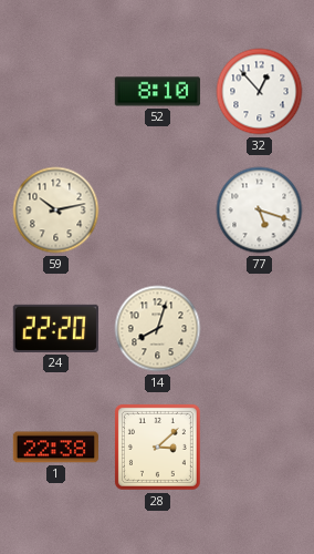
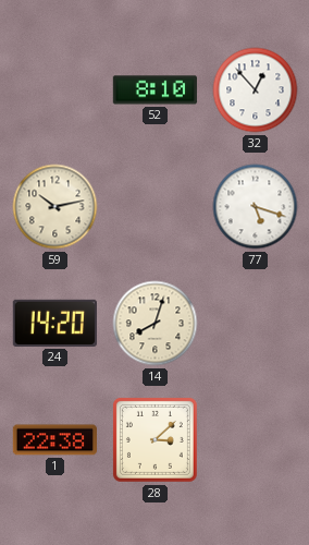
24: 22:20 -> 14:20 (54, 323)
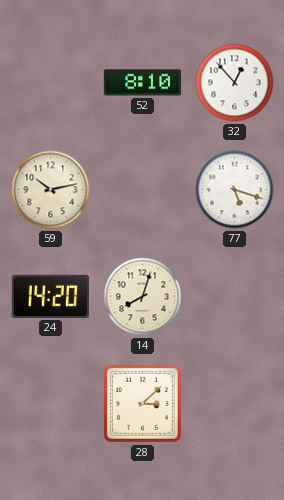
1: 22:38 -> none (54, 440)
